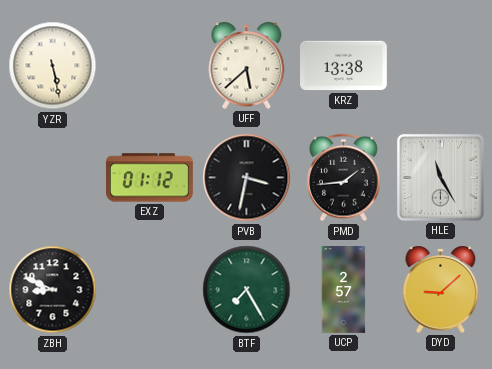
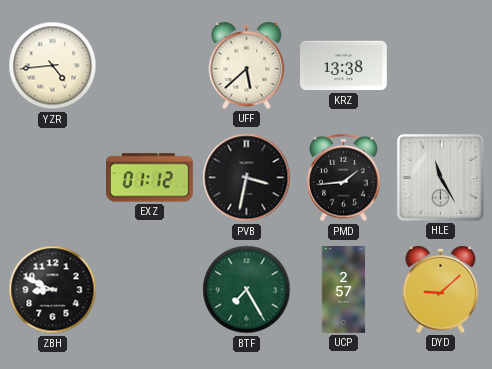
YZR: 5:28 -> 4:44 (53, 66)
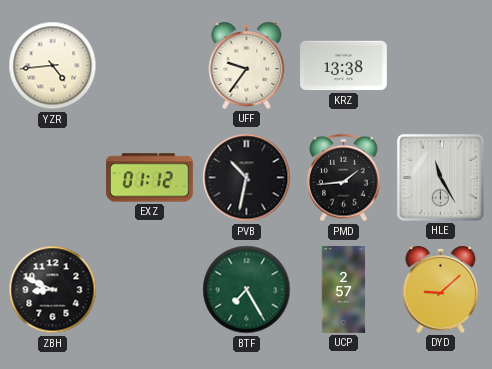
UFF: 5:38 -> 9:36 (247, 65)
PVB: 3:32 -> 10:32 (247, 178)
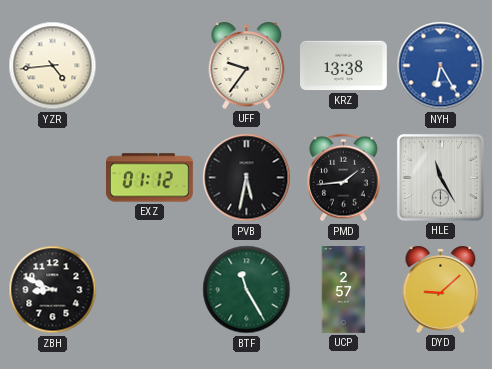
NYH: none -> 6:25 (441, 66)
PVB: 10:32 -> 5:32 (247, 178)
BTF: 7:25 -> 11:25 (247, 290)
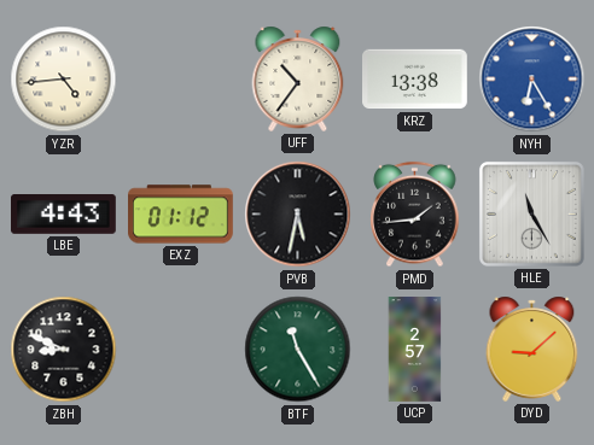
UFF: 9:36 -> 10:36 (298, 78)
LBE: none -> 4:43 (64, 215)
